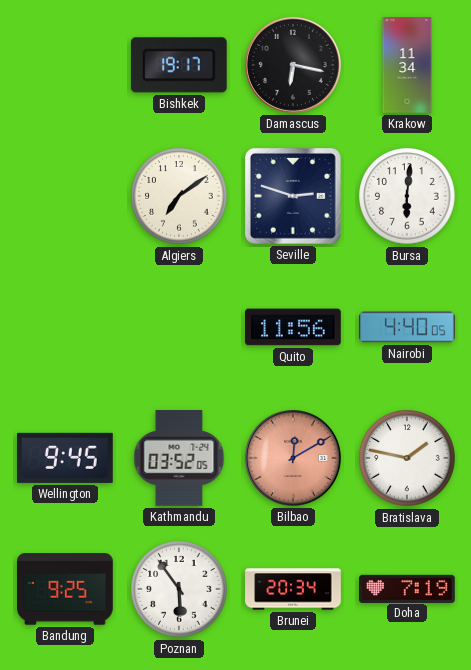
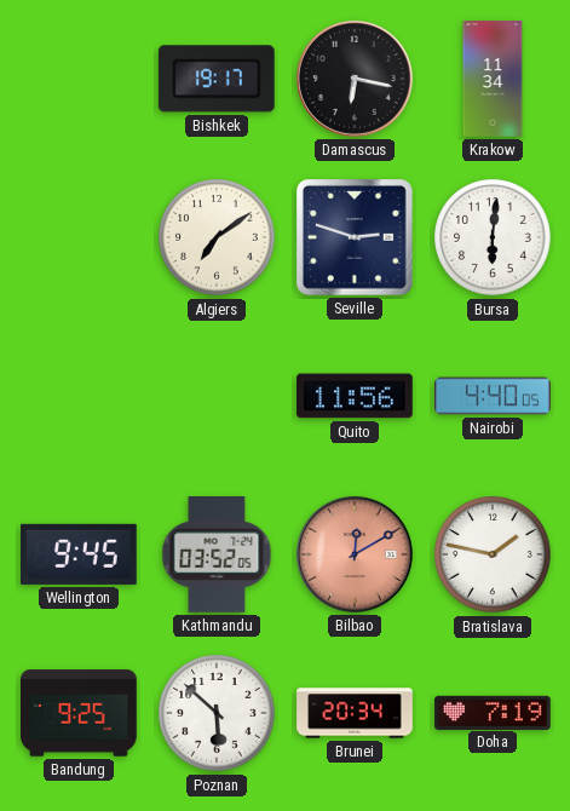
Poznan: 5:54 -> 5:52 (217, 713)
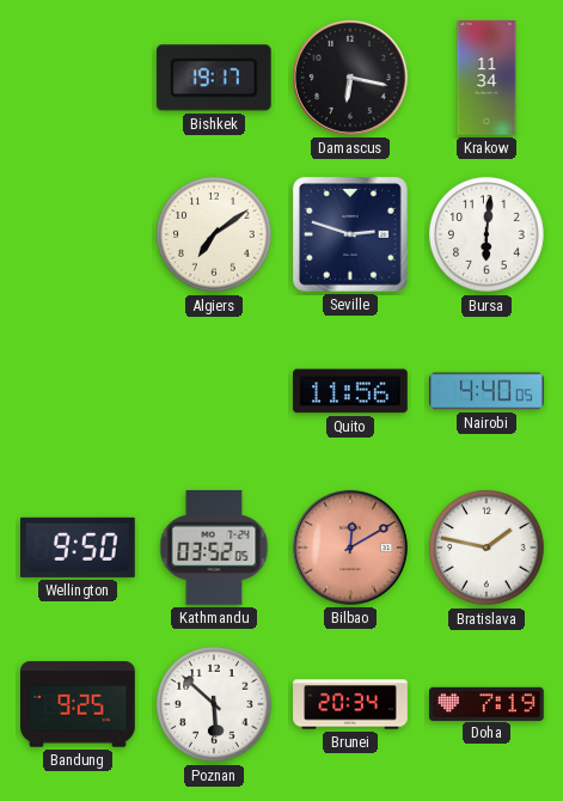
Wellington: 9:45 -> 9:50 (79, 548)
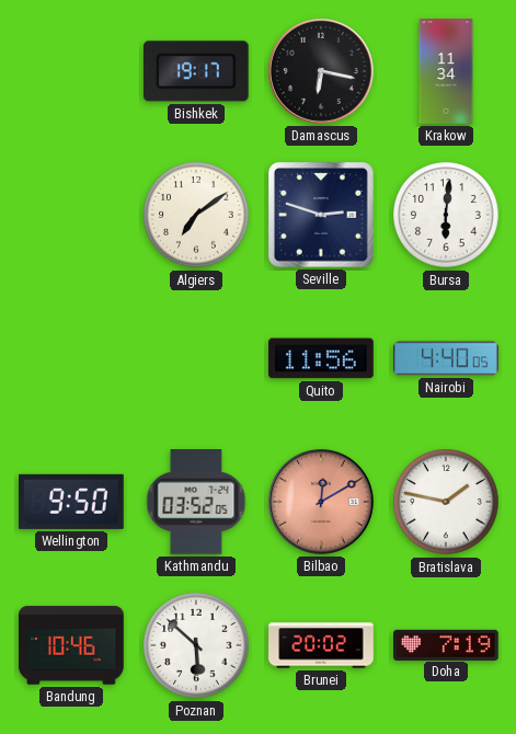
Bandung: 9:25 -> 10:46 (71, 645)
Brunei: 20:34 -> 20:02 (321, 645)
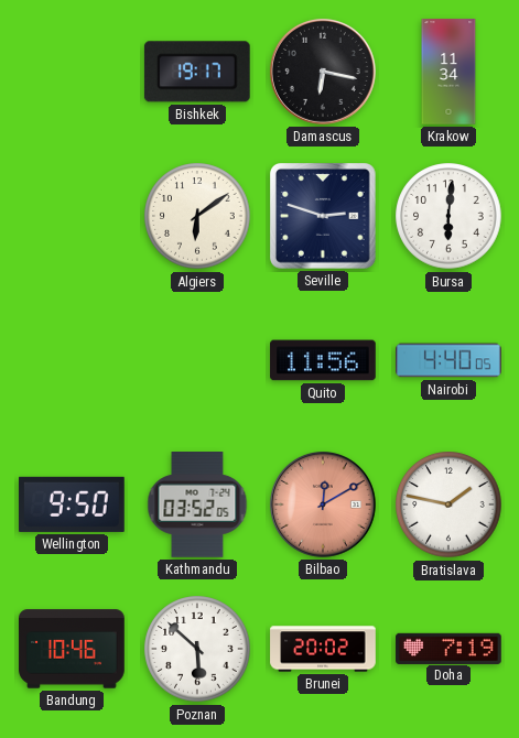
Algiers: 7:09 -> 6:09 (197, 216)
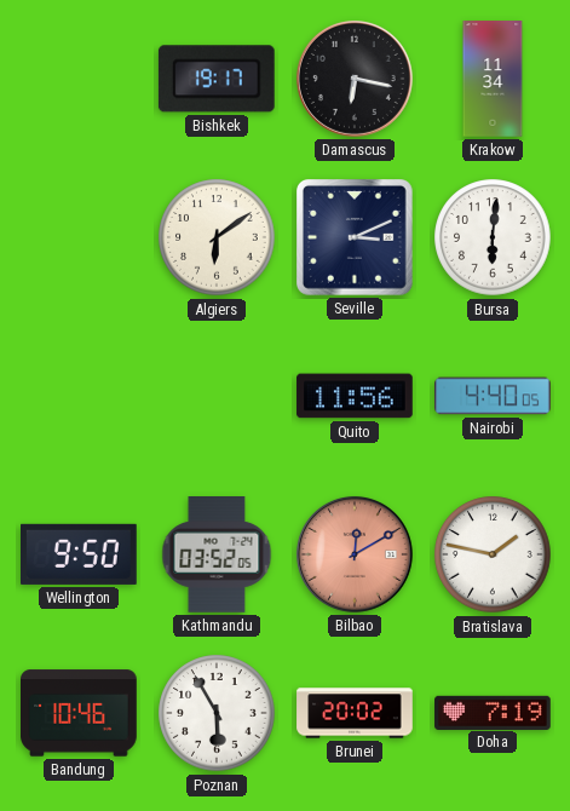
Seville: 2:48 -> 3:11 (356, 238)
Poznan: 5:52 -> 5:55 (217, 713)
